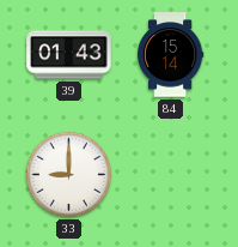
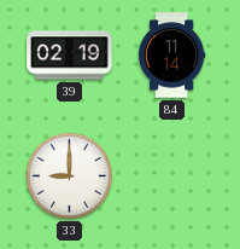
39: 01:43 -> 02:19 (70, 56)
84: 15:14 -> 11:14 (171, 56)
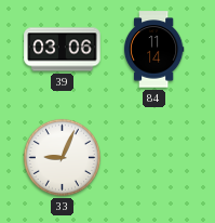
39: 02:19 -> 03:06 (63, 50)
33: 9:00 -> 9:04 (62, 157)
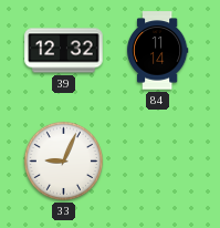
39: 03:06 -> 12:32 (64, 51)
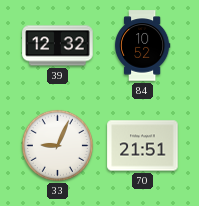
84: 11:14 -> 10:52 (142, 46)
70: none -> 21:51 (143, 146)
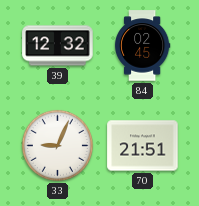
84: 10:52 -> 02:45 (142, 46)
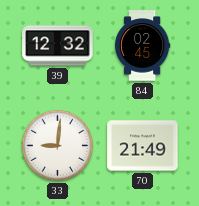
33: 9:04 -> 9:01 (57, 145)
70: 21:51 -> 21:49 (143, 146)
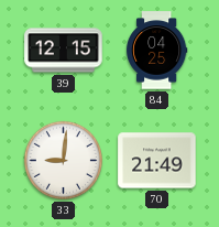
39: 12:32 -> 12:15 (64, 51)
84: 02:45 -> 04:25 (156, 51)
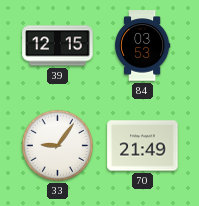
84: 04:25 -> 03:53 (142, 46)
33: 9:01 -> 9:06 (57, 145)
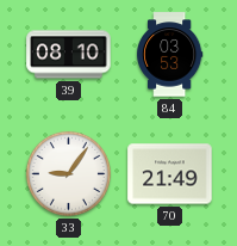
39: 12:15 -> 08:10 (69, 55)
